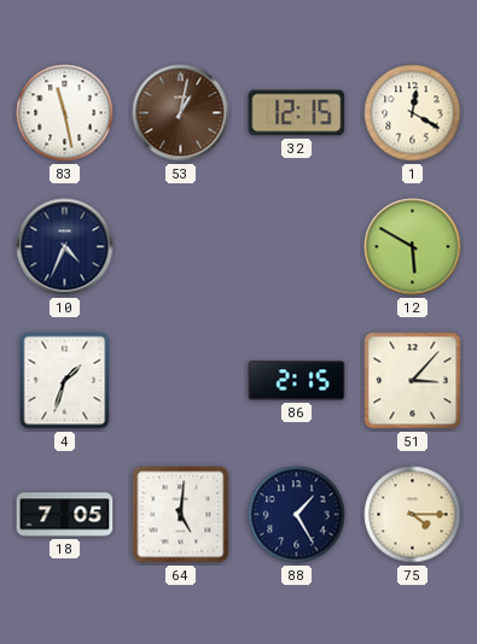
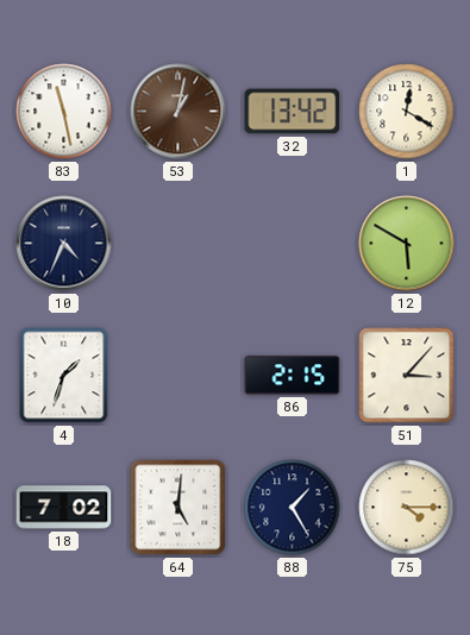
32: 12:15 -> 13:42 (293, 112)
18: 7:05 -> 7:02 (64, 508)
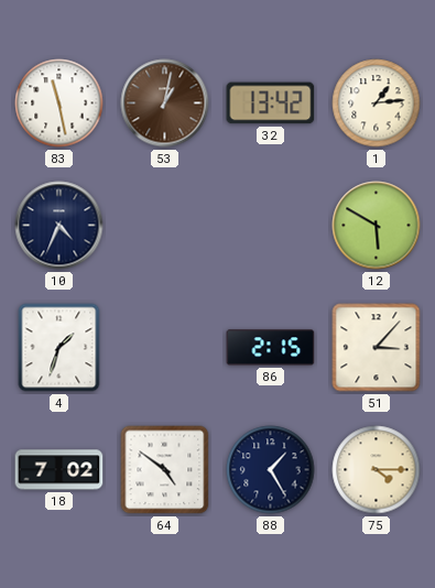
1: 12:20 -> 1:14 (377, 104)
64: 5:01 -> 4:51 (165, 470)
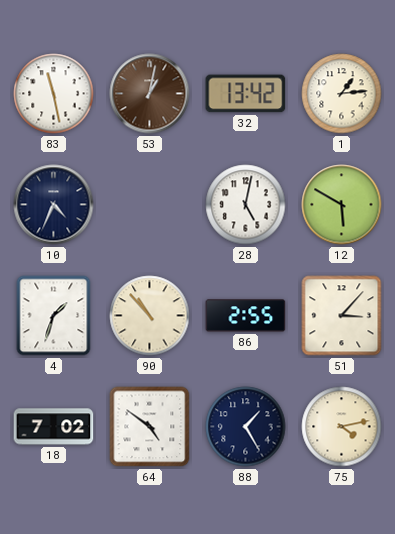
28: none -> 5:02 (246, 205)
90: none -> 10:53 (150, 316)
86: 2:15 -> 2:55 (246, 316)
75: 4:15 -> 4:13 (342, 427)
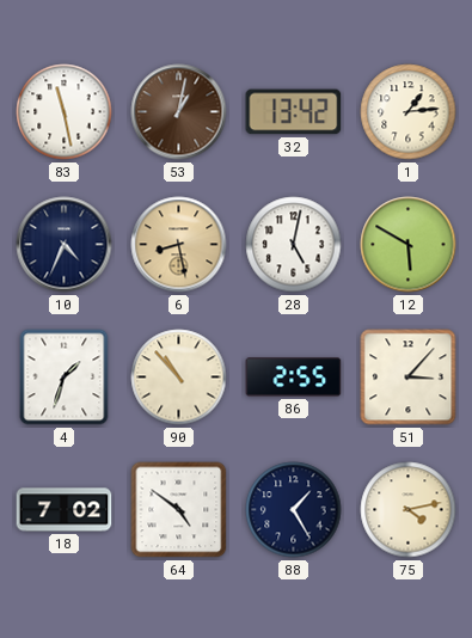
6: none -> 8:28 (179, 245)
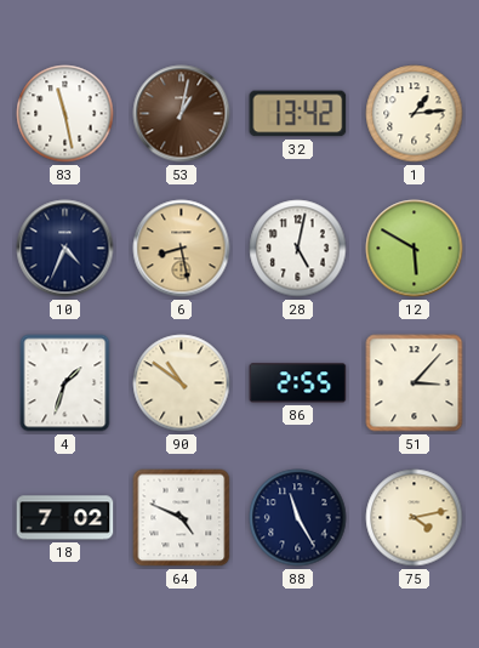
90: 10:53 -> 10:51 (182, 383)
64: 4:51 -> 4:49 (182, 518)
88: 1:25 -> 11:25 (298, 518)
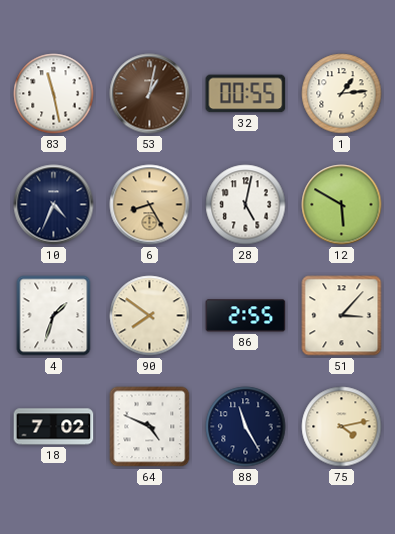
32: 13:42 -> 00:55 (246, 94)
6: 8:28 -> 8:25 (150, 205)
90: 10:51 -> 7:51 (150, 316)
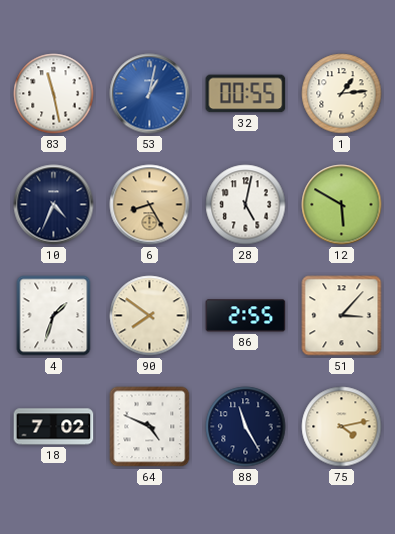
53 dial: brown -> blue (150, 94)
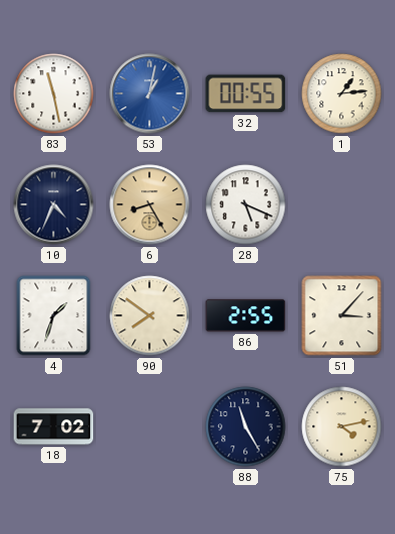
28: 5:02 -> 5:19 (246, 205)
12: 5:50 -> none (342, 205)
64: 4:49 -> none (150, 427)
